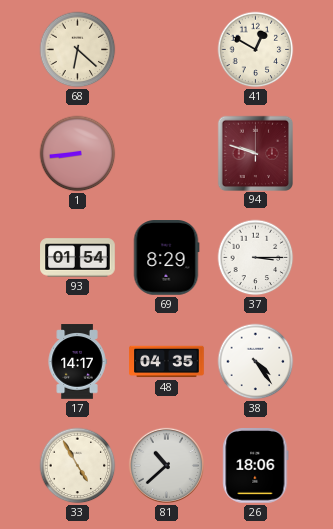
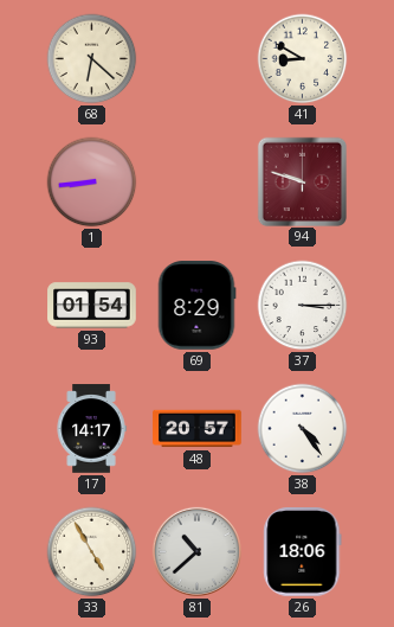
41: 12:50 -> 8:50 (303, 59)
48: 04:35 -> 20:57 (198, 429)
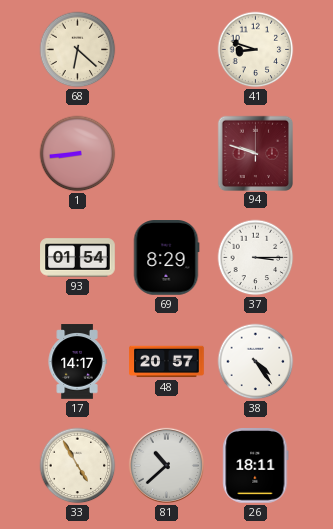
41: 8:50 -> 8:48 (256, 50)
26: 18:06 -> 18:11 (256, 466)
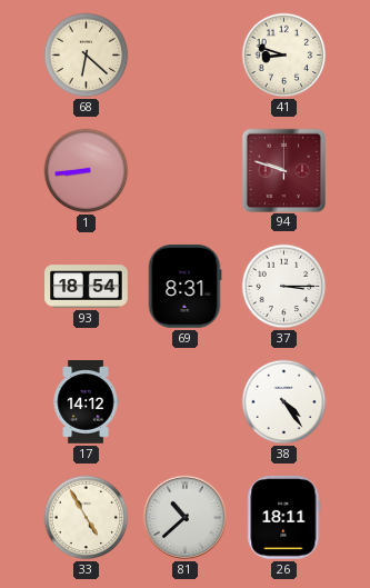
93: 01:54 -> 18:54 (87, 287)
69: 8:29 -> 8:31 (184, 287)
17: 14:17 -> 14:12 (86, 402)
48: 20:57 -> none (167, 362)
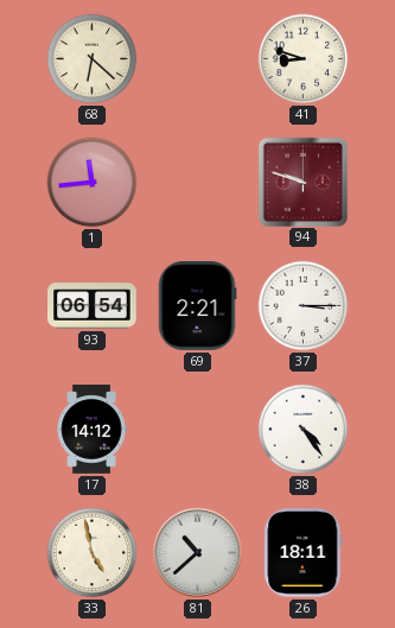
1: 8:44 -> 11:44 (93, 183)
93: 18:54 -> 06:54 (93, 306)
69: 8:31 -> 2:21 (197, 306)
33: 4:55 -> 4:58 (93, 553)
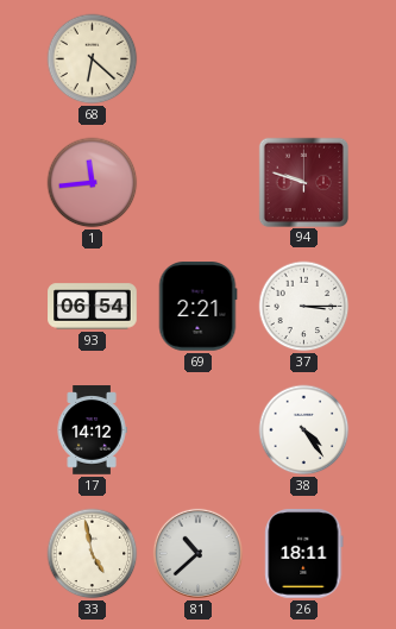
41: 8:48 -> none (304, 59)
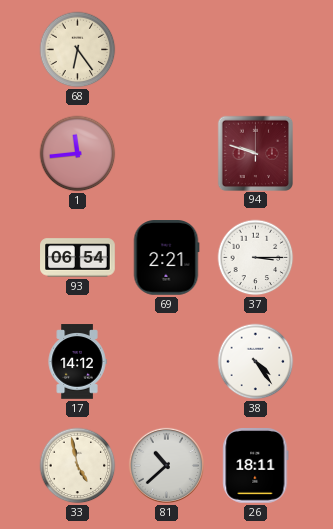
68: 6:22 -> 6:24 (78, 50)
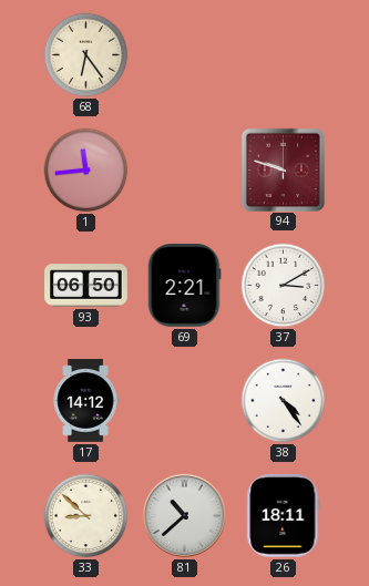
93: 06:54 -> 06:50 (86, 286)
37: 3:15 -> 3:10 (284, 286)
33: 4:58 -> 8:52 (86, 516)
